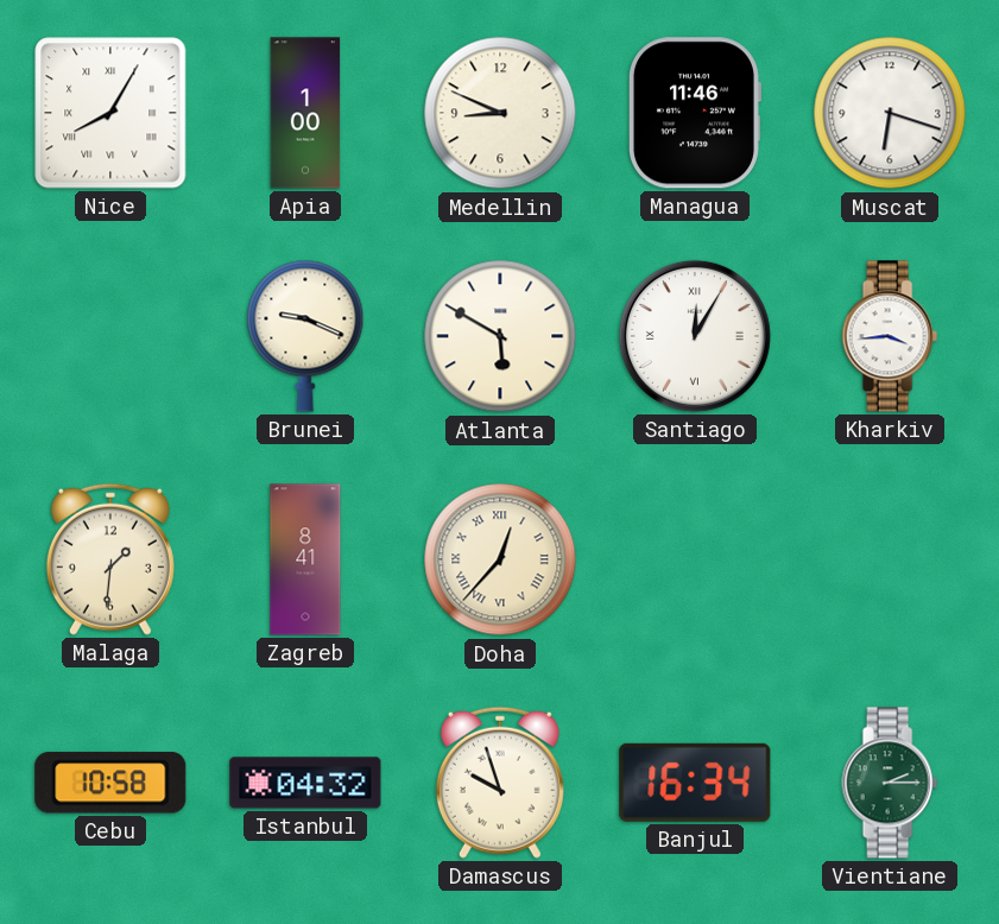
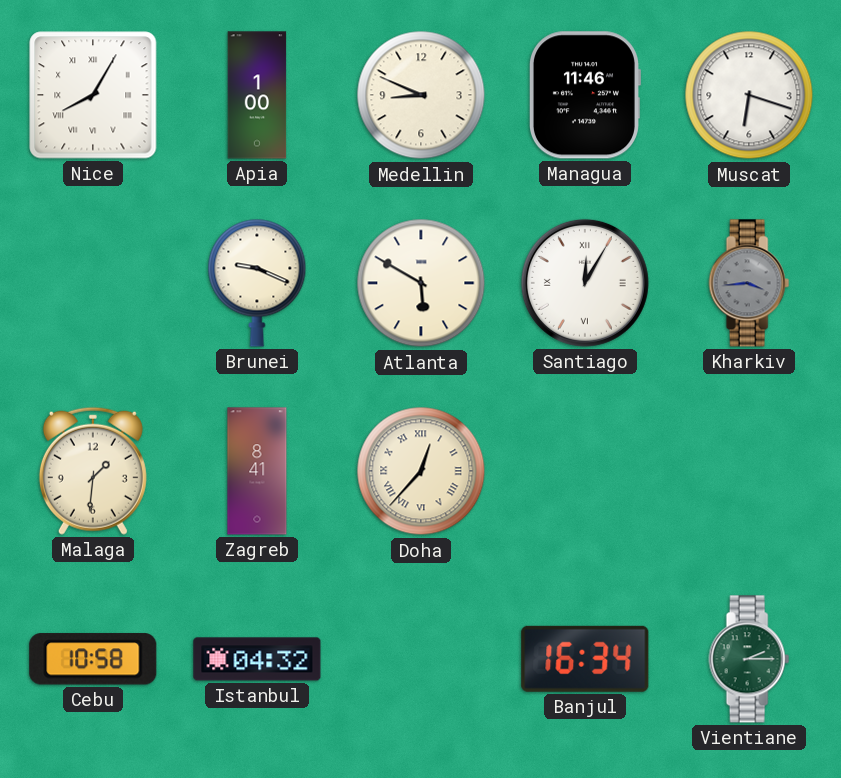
Kharkiv dial: white -> grey (749, 283)
Damascus: 9:57 -> none (500, 783)
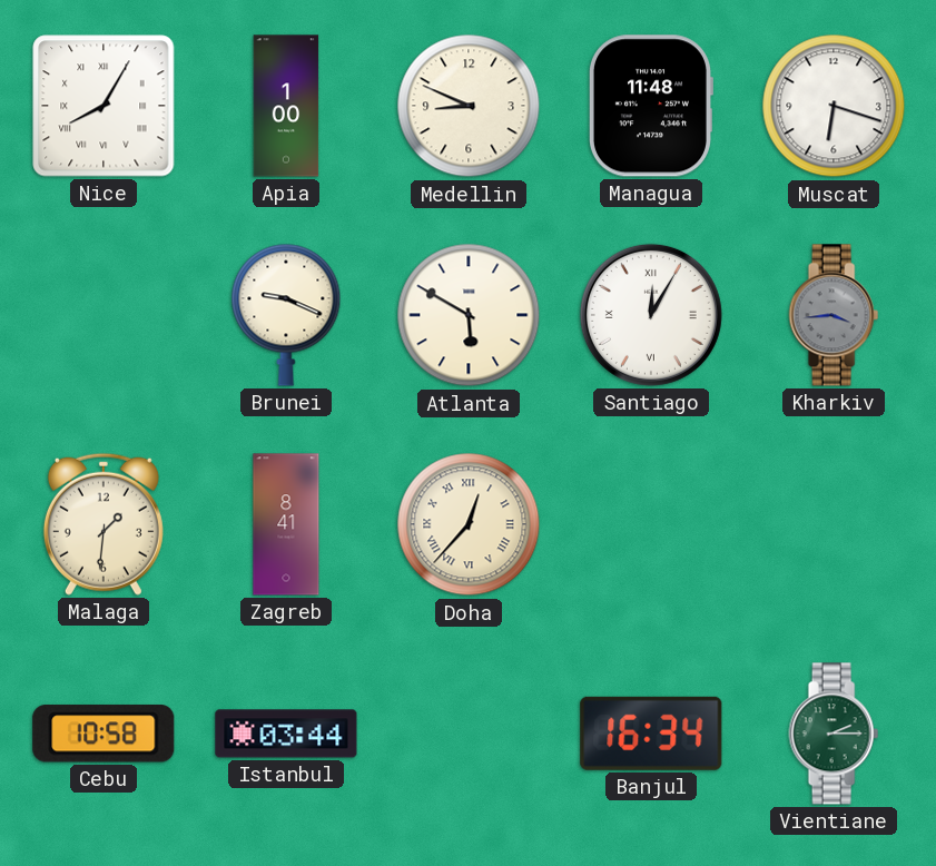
Managua: 11:46 -> 11:48 (650, 106)
Istanbul: 04:32 -> 03:44 (286, 734)
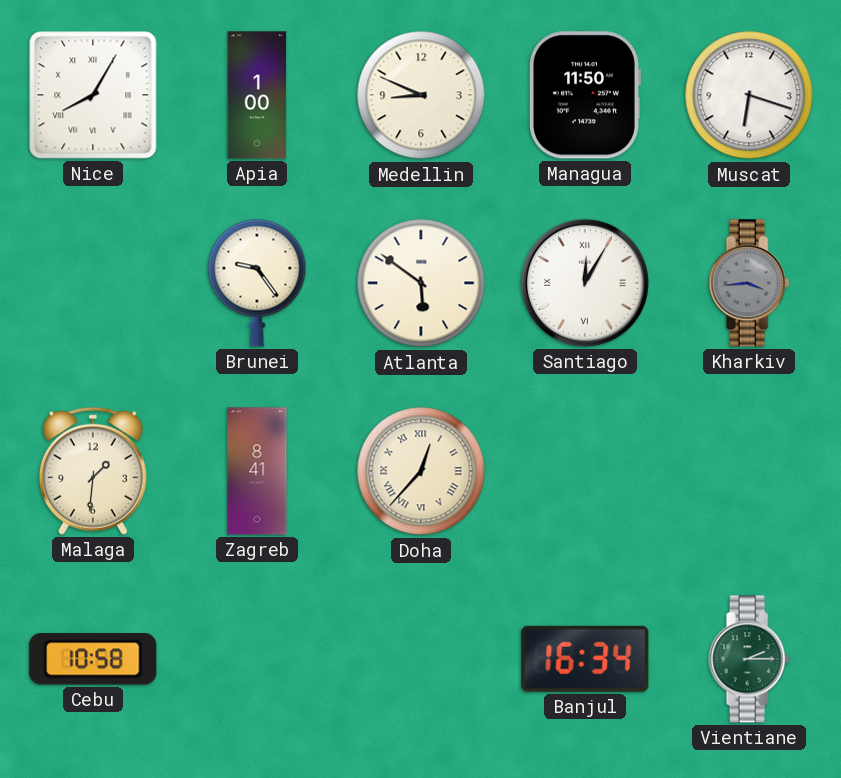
Managua: 11:48 -> 11:50 (584, 95)
Brunei: 9:19 -> 9:24 (257, 283)
Atlanta: 5:50 -> 5:51 (421, 283)
Istanbul: 03:44 -> none (286, 734)
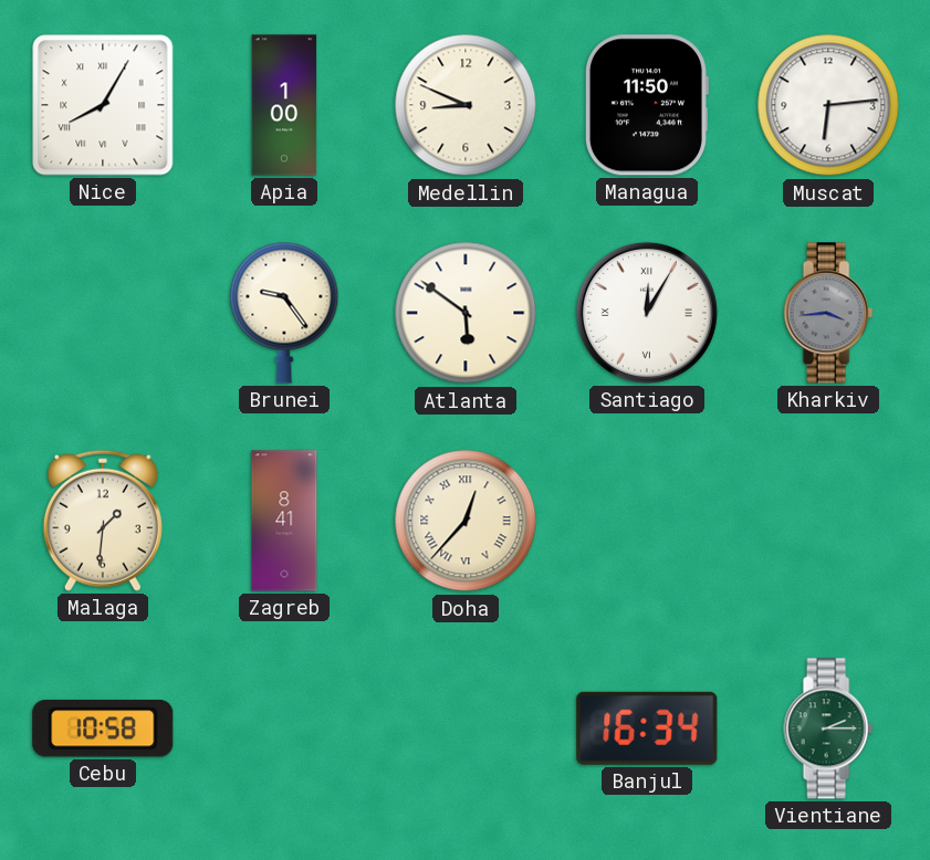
Muscat: 6:18 -> 6:14 (828, 105)
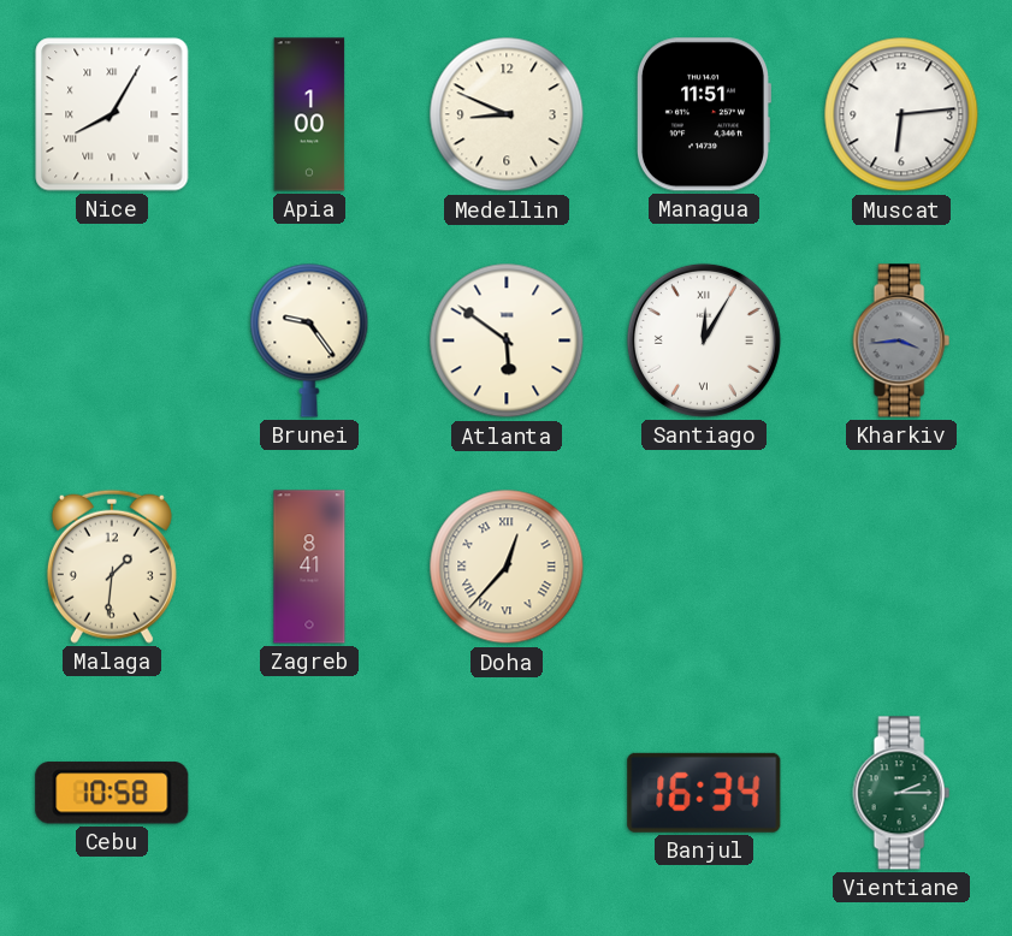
Managua: 11:50 -> 11:51 (703, 114)
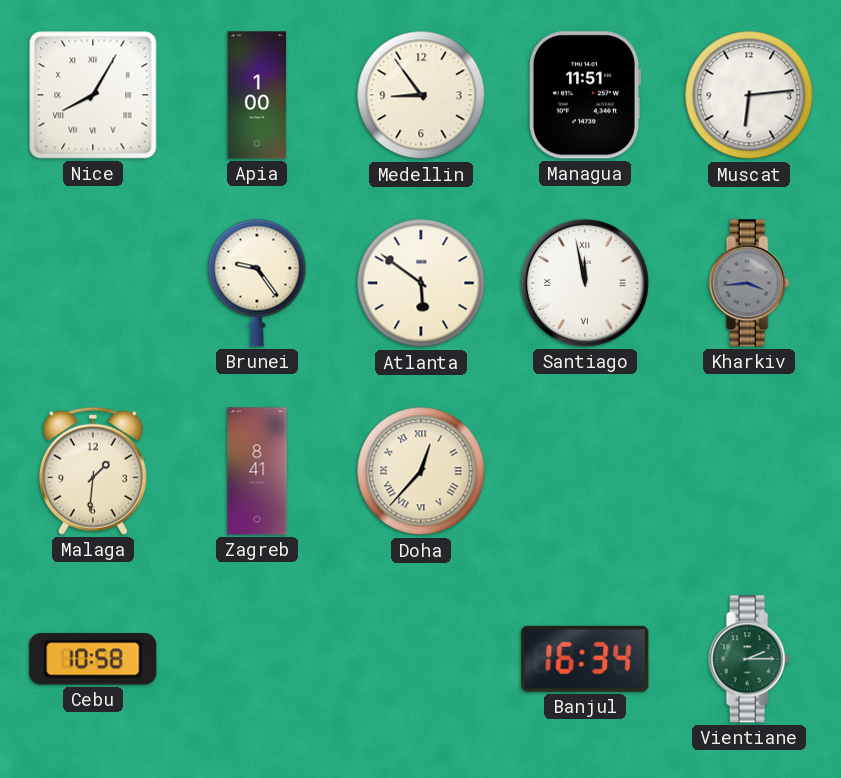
Medellin: 8:49 -> 8:54 (421, 95)
Santiago: 12:05 -> 11:58 (585, 283)
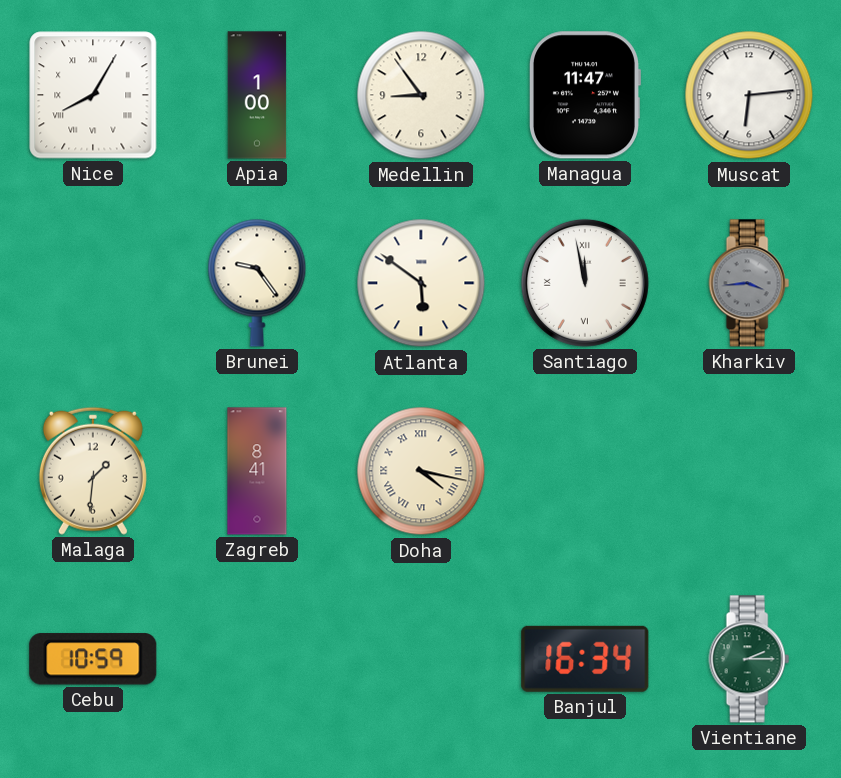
Managua: 11:51 -> 11:47 (584, 95)
Doha: 12:37 -> 4:17 (421, 471)
Cebu: 10:58 -> 10:59 (93, 659)
